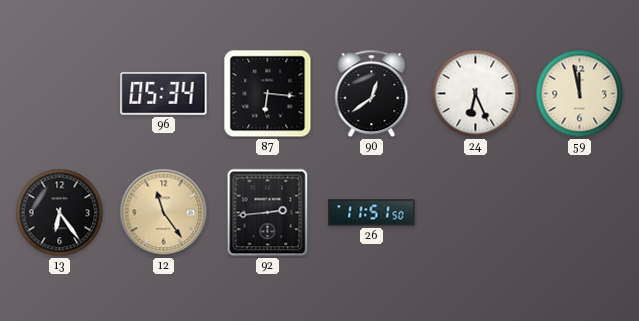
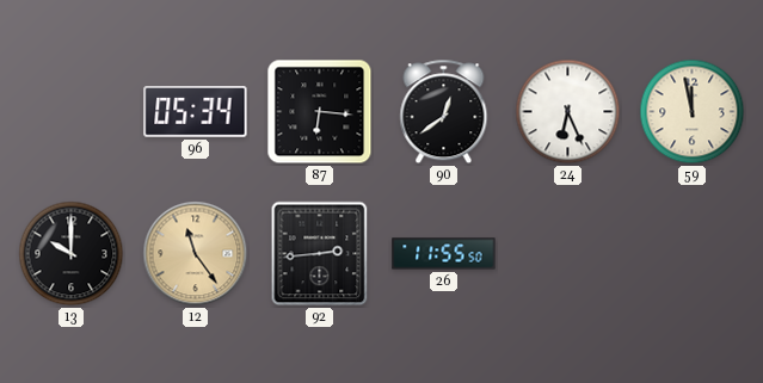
13: 6:24 -> 10:00 (72, 254)
26: 11:51 -> 11:55 (444, 254)
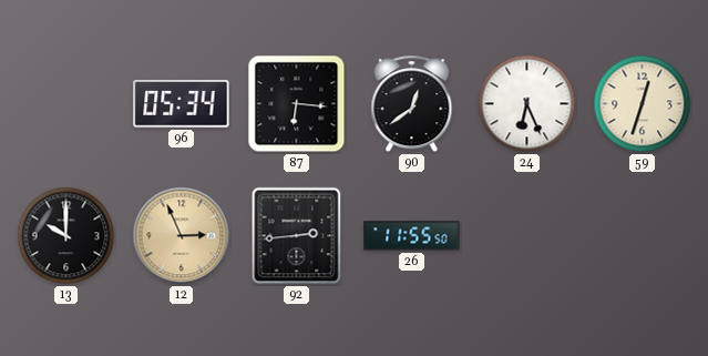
59: 11:58 -> 12:33 (643, 104)
12: 11:24 -> 2:56 (182, 236)
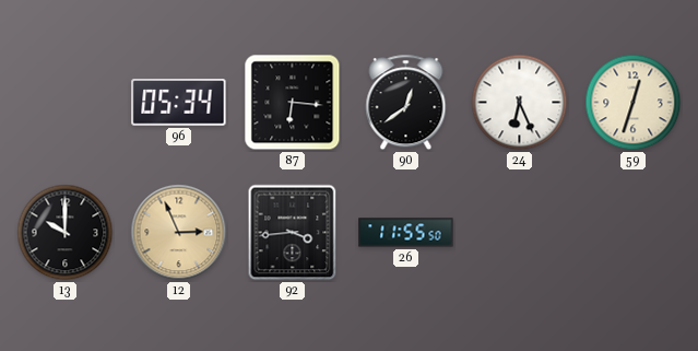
92: 2:44 -> 3:44 (293, 233)
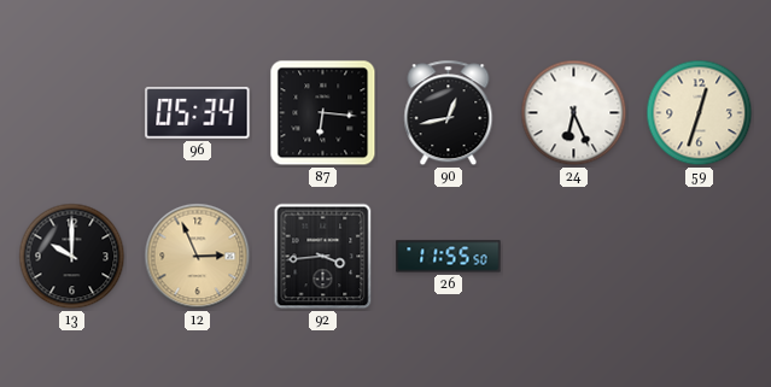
90: 12:39 -> 12:43 (449, 113)
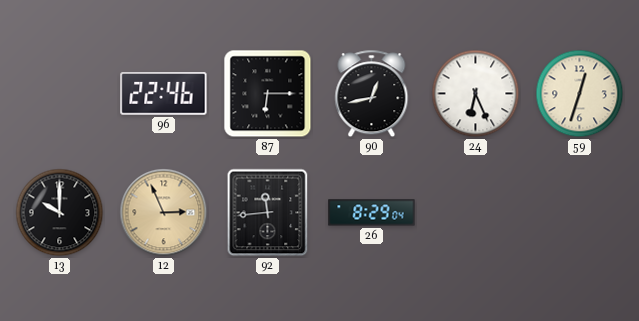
96: 05:34 -> 22:46 (164, 94)
87: 6:16 -> 6:15 (268, 94)
92: 3:44 -> 11:44 (268, 213)
26: 11:55 -> 8:29 (372, 213)
